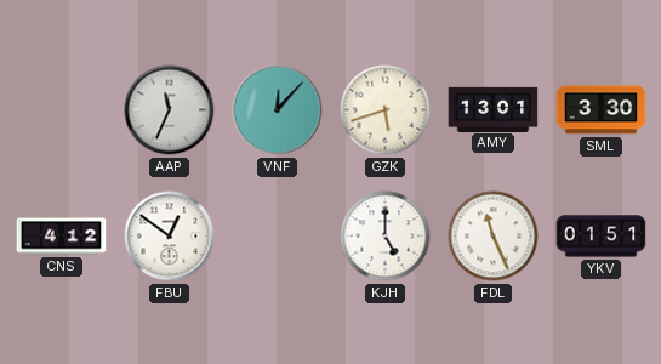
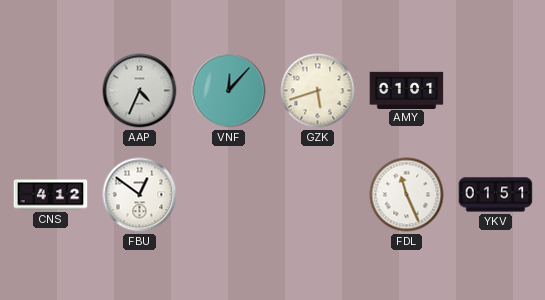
AAP: 11:34 -> 4:34 (140, 91)
AMY: 13:01 -> 01:01 (407, 90)
SML: 3:30 -> none (602, 110)
KJH: 5:00 -> none (386, 237)
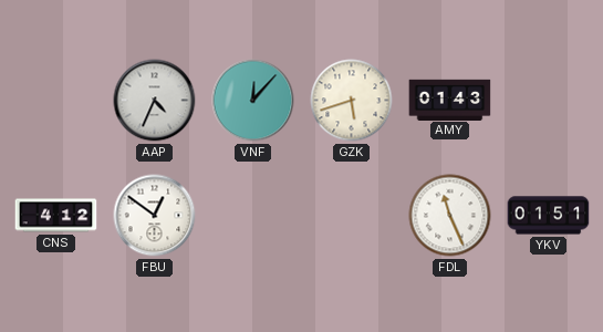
AMY: 01:01 -> 01:43 (450, 100)
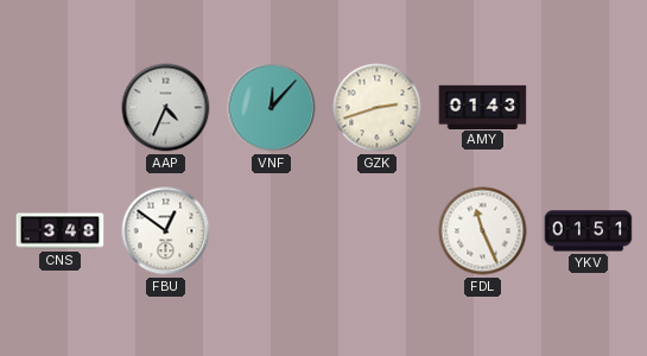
GZK: 5:42 -> 2:42 (378, 108)
CNS: 4:12 -> 3:48 (61, 231)
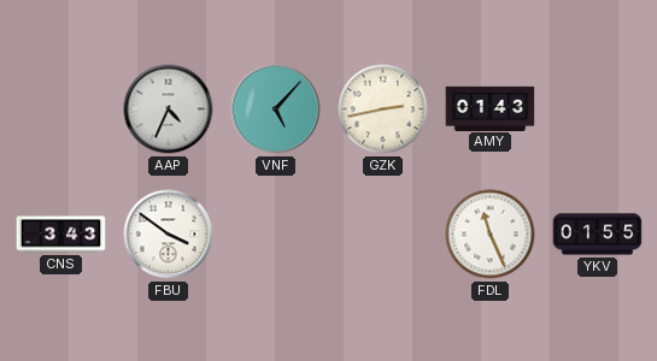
VNF: 12:07 -> 5:07 (276, 110)
GZK: 2:42 -> 2:43 (383, 110)
CNS: 3:48 -> 3:43 (61, 235)
FBU: 12:51 -> 3:51 (169, 235)
YKV: 01:51 -> 01:55 (598, 235)
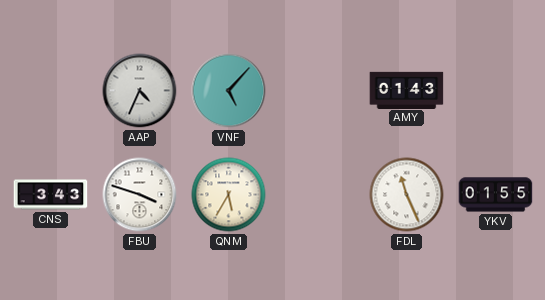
GZK: 2:43 -> none (383, 110)
FBU: 3:51 -> 3:48 (140, 195)
QNM: none -> 5:35 (229, 195)
